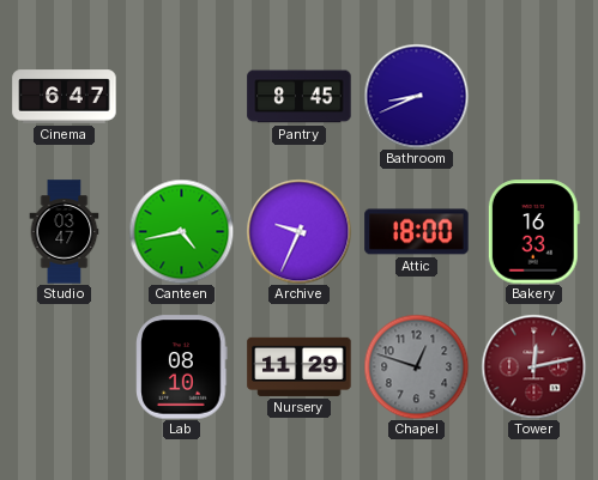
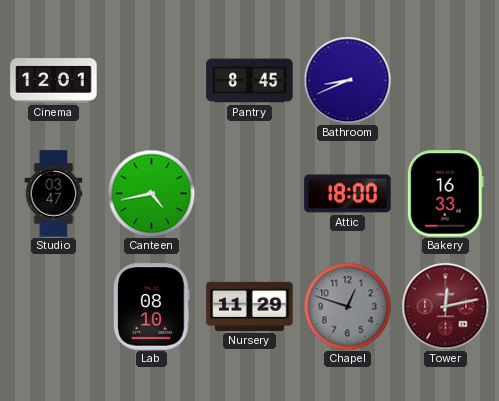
Cinema: 6:47 -> 12:01 (54, 81)
Archive: 9:34 -> none (298, 231)
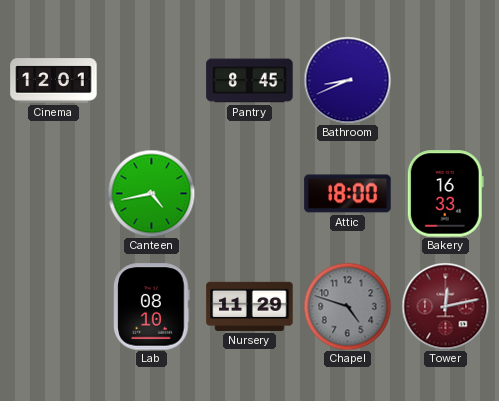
Studio: 03:47 -> none (54, 194)
Chapel: 12:48 -> 4:48 (347, 306)
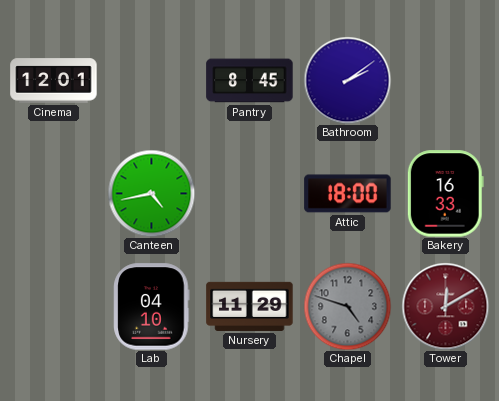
Bathroom: 8:41 -> 2:09 (347, 80)
Lab: 08:10 -> 04:10 (152, 307)
Tower: 12:13 -> 12:10 (445, 306)
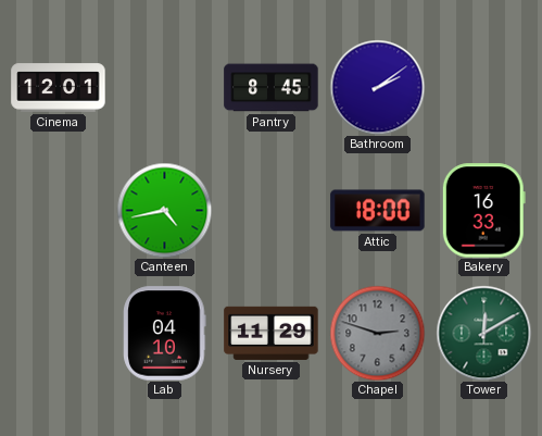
Chapel: 4:48 -> 2:48 (377, 333)
Tower dial: burgundy -> green (483, 333)
